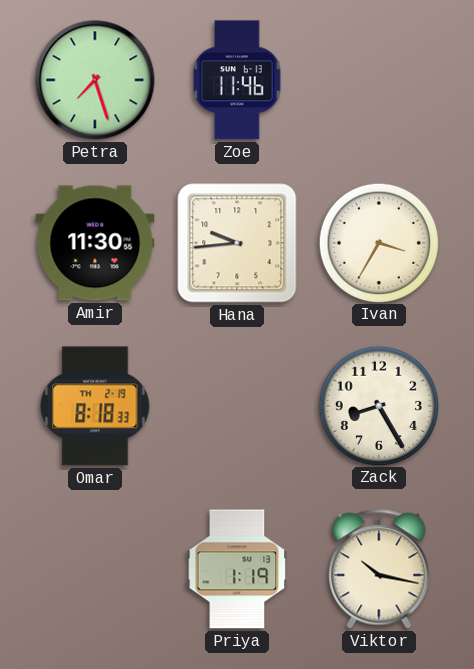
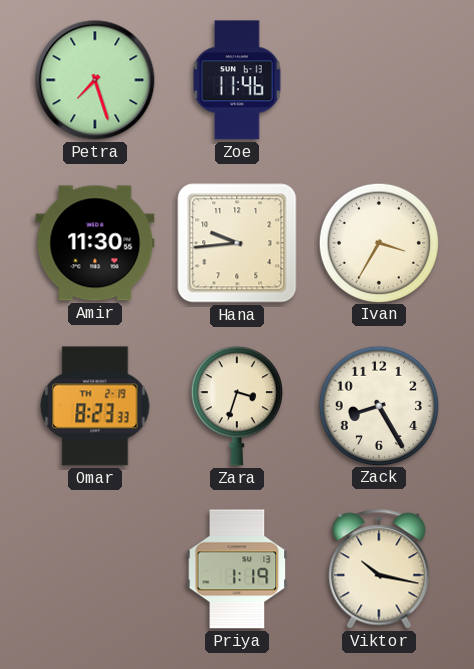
Omar: 8:18 -> 8:23 (95, 406)
Zara: none -> 3:33 (237, 406)
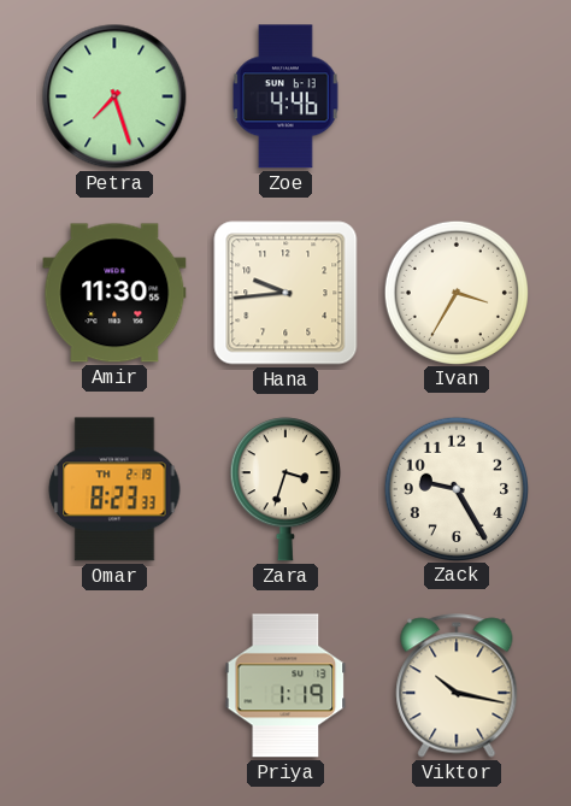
Zoe: 11:46 -> 4:46 (287, 96)
Zack: 8:25 -> 9:25 (455, 488)
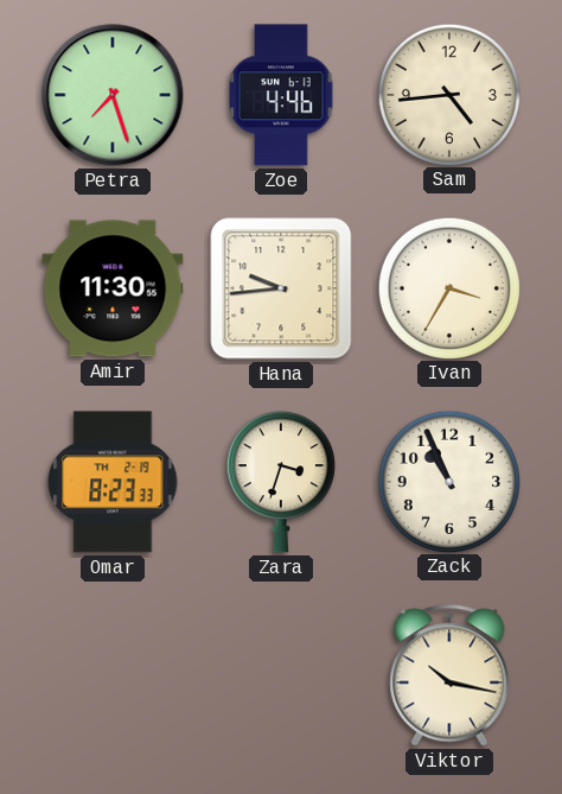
Sam: none -> 4:44 (448, 94)
Zack: 9:25 -> 10:56 (448, 481)
Priya: 1:19 -> none (285, 686)
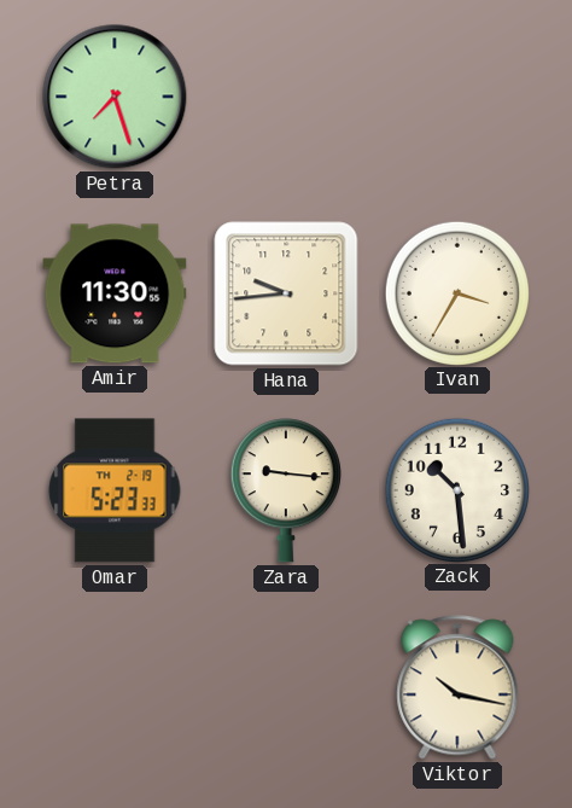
Zoe: 4:46 -> none (282, 95)
Sam: 4:44 -> none (448, 94)
Omar: 8:23 -> 5:23 (115, 490)
Zara: 3:33 -> 9:16 (286, 490)
Zack: 10:56 -> 10:29 (456, 489)
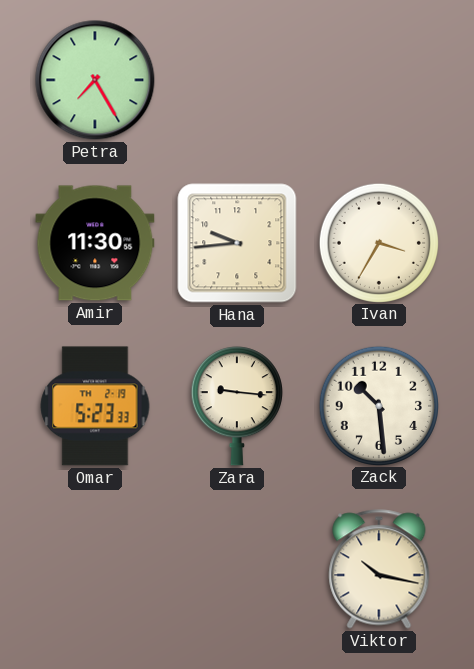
Petra: 7:27 -> 7:25 (95, 80)
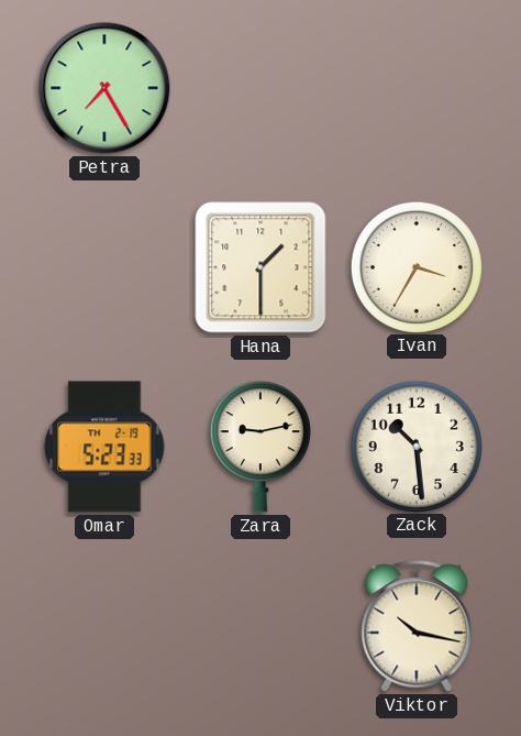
Amir: 11:30 -> none (95, 243)
Hana: 9:44 -> 1:30 (260, 267)
Zara: 9:16 -> 9:13 (260, 447)
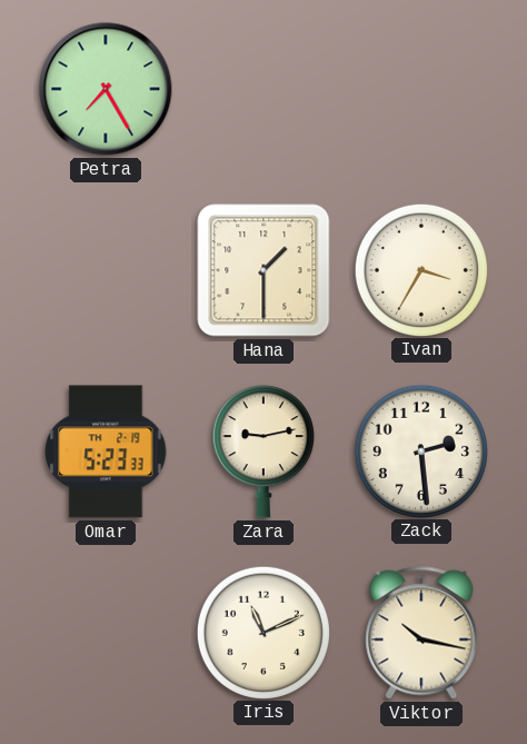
Zack: 10:29 -> 2:29 (420, 450)
Iris: none -> 11:11 (262, 632)
